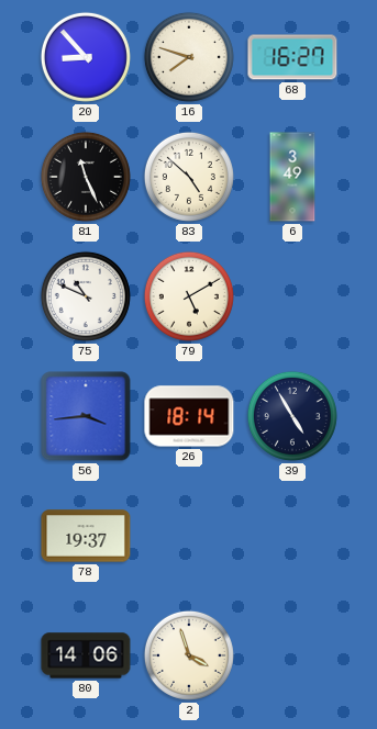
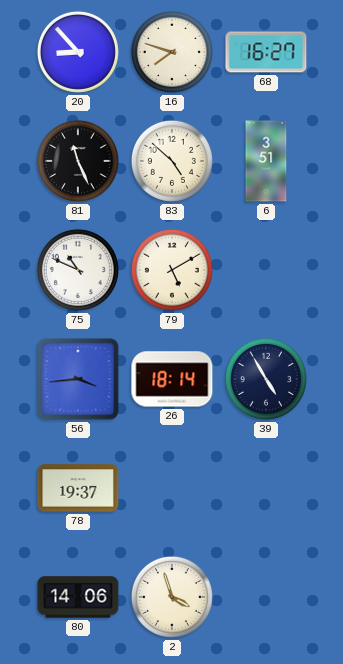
6: 3:49 -> 3:51 (266, 161)
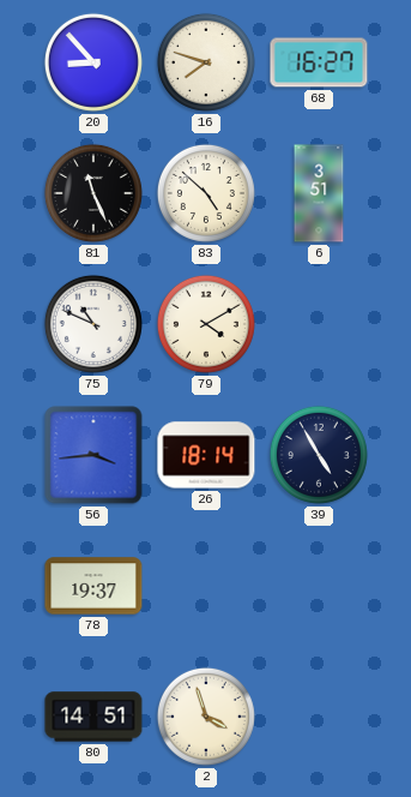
79: 5:10 -> 4:10 (206, 324)
80: 14:06 -> 14:51 (93, 717)
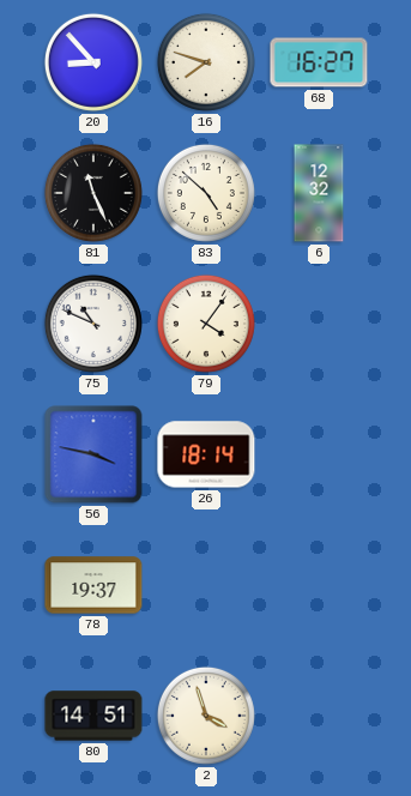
6: 3:51 -> 12:32 (319, 193)
79: 4:10 -> 4:06 (206, 324)
56: 3:44 -> 3:47 (93, 454)
39: 4:55 -> none (319, 455)
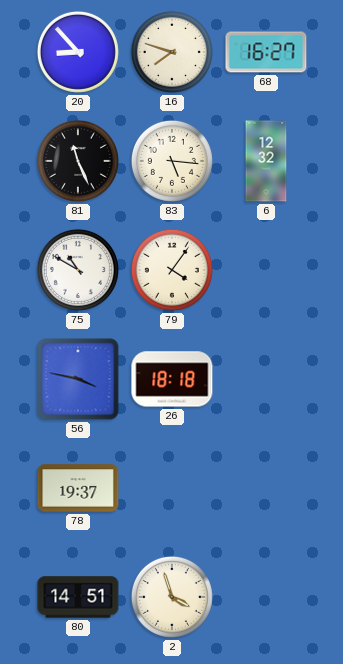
83: 4:52 -> 5:16 (172, 161)
75: 10:49 -> 10:50 (78, 270)
26: 18:14 -> 18:18 (172, 379)
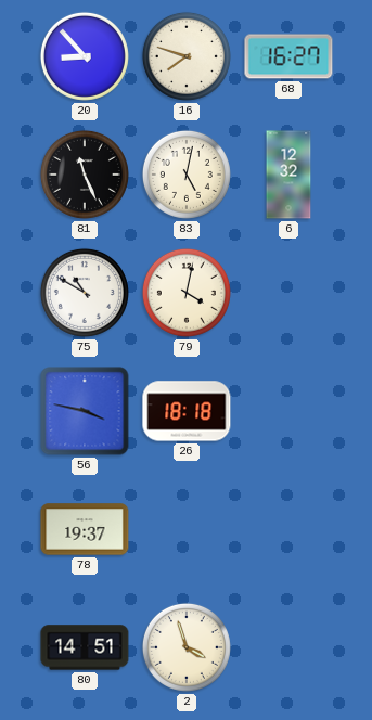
83: 5:16 -> 5:02 (187, 175)
79: 4:06 -> 4:02 (187, 293)
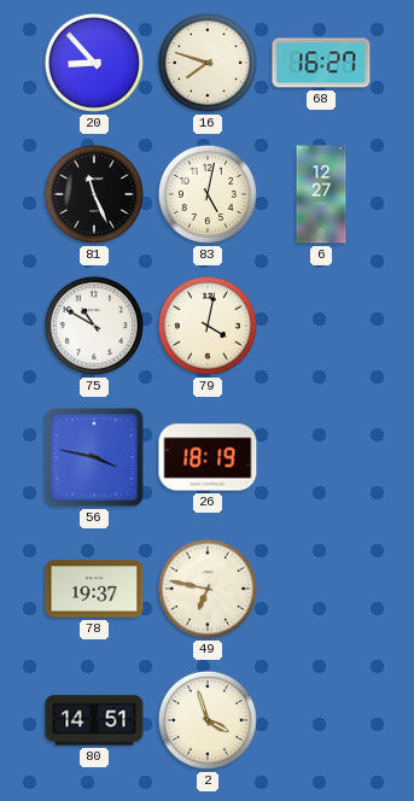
6: 12:32 -> 12:27 (321, 194)
26: 18:18 -> 18:19 (208, 457)
49: none -> 6:47 (208, 589)
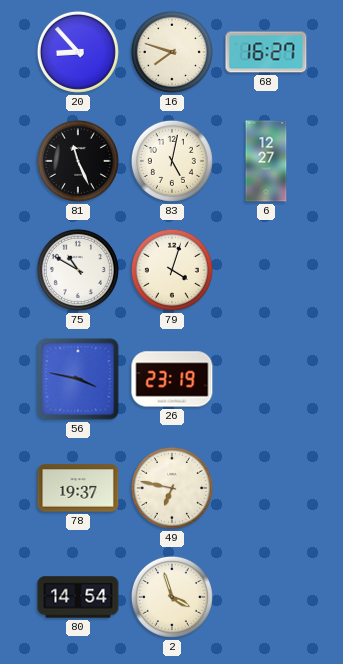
79: 4:02 -> 4:03 (172, 270)
26: 18:19 -> 23:19 (172, 379)
80: 14:51 -> 14:54 (78, 597)
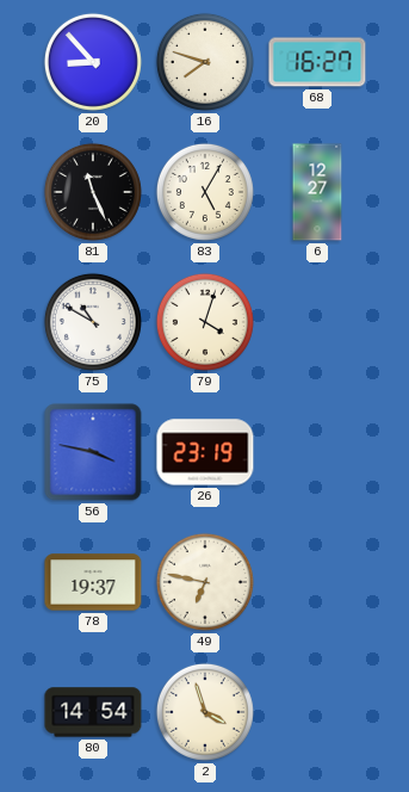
83: 5:02 -> 5:05 (205, 192)
